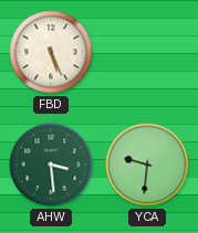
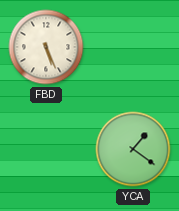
AHW: 3:29 -> none (51, 165)
YCA: 9:31 -> 1:21 (133, 149)
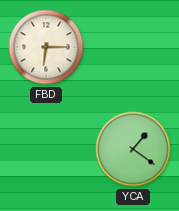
FBD: 5:26 -> 6:15 (46, 47)
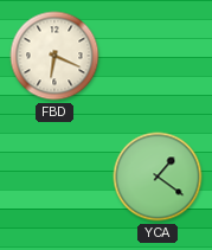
FBD: 6:15 -> 6:19 (54, 56)
